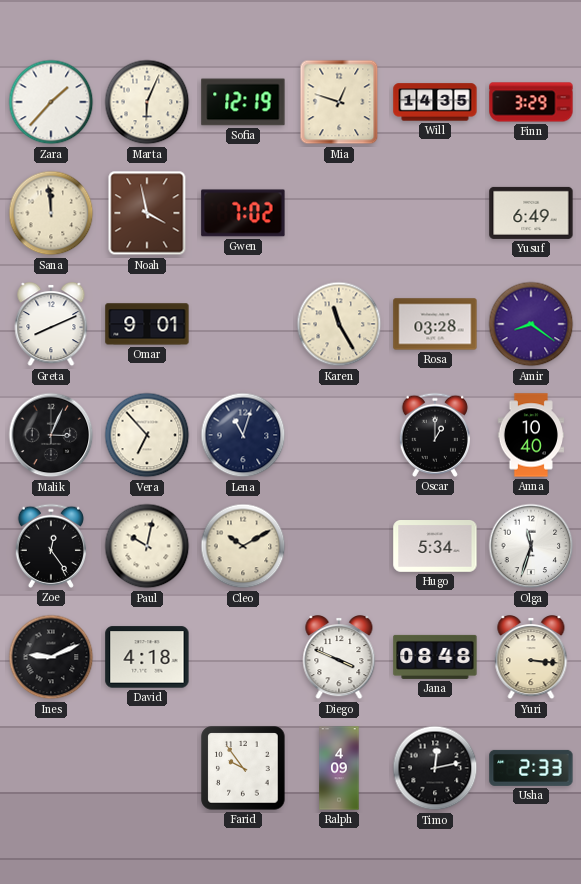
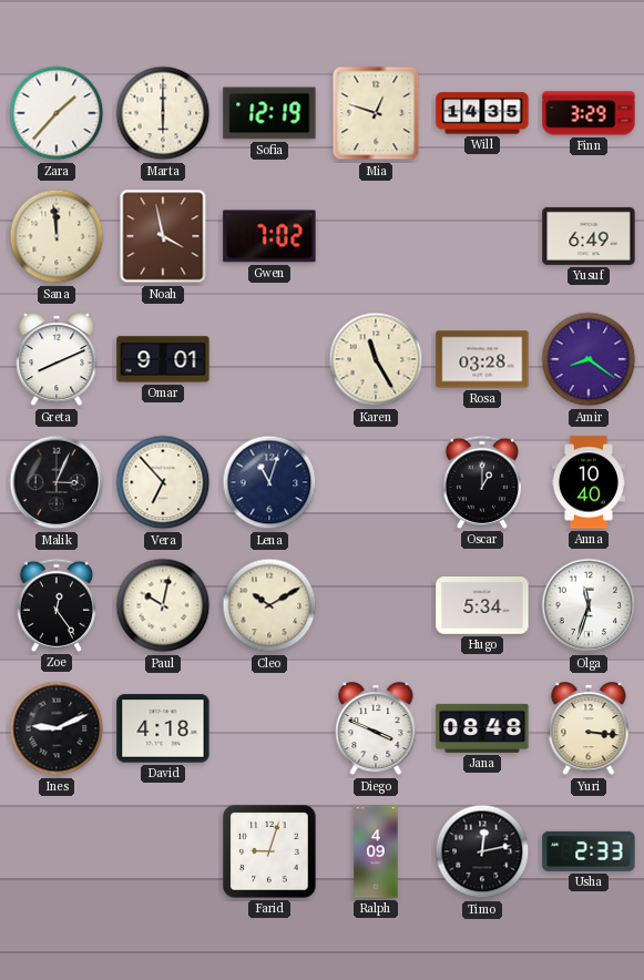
Marta: 6:04 -> 6:00 (163, 113)
Farid: 9:54 -> 9:03 (269, 851)
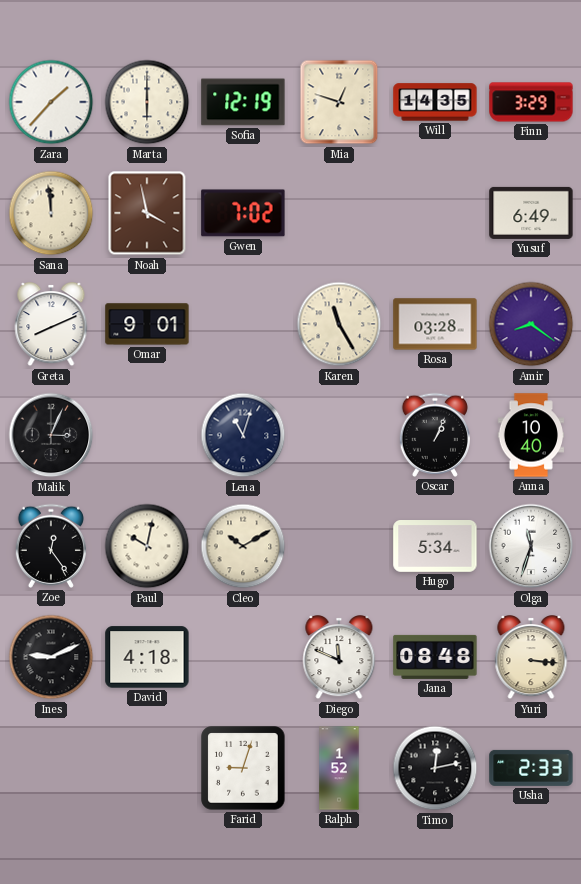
Vera: 6:53 -> none (163, 482)
Oscar: 1:00 -> 1:04 (435, 435)
Diego: 3:49 -> 11:49 (339, 658)
Ralph: 4:09 -> 1:52 (339, 768)
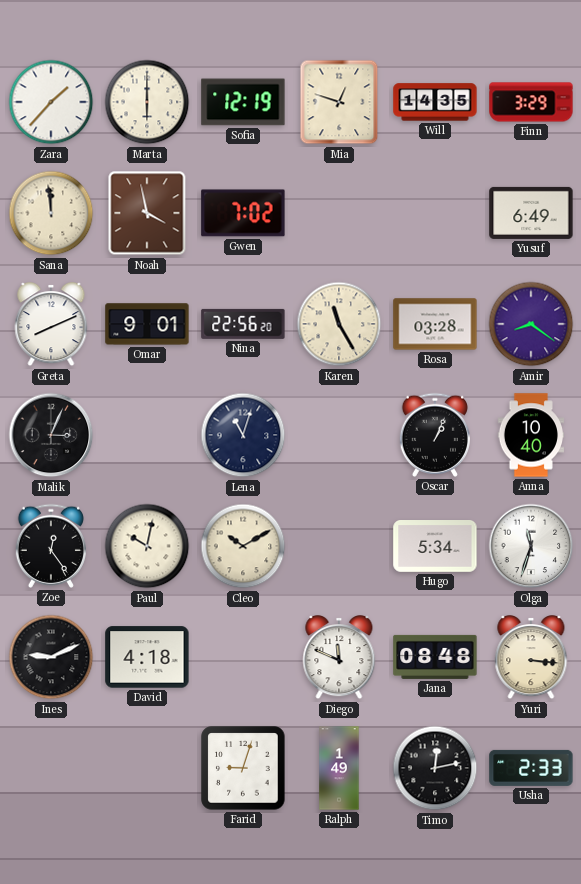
Nina: none -> 22:56 (243, 324)
Ralph: 1:52 -> 1:49 (339, 768)
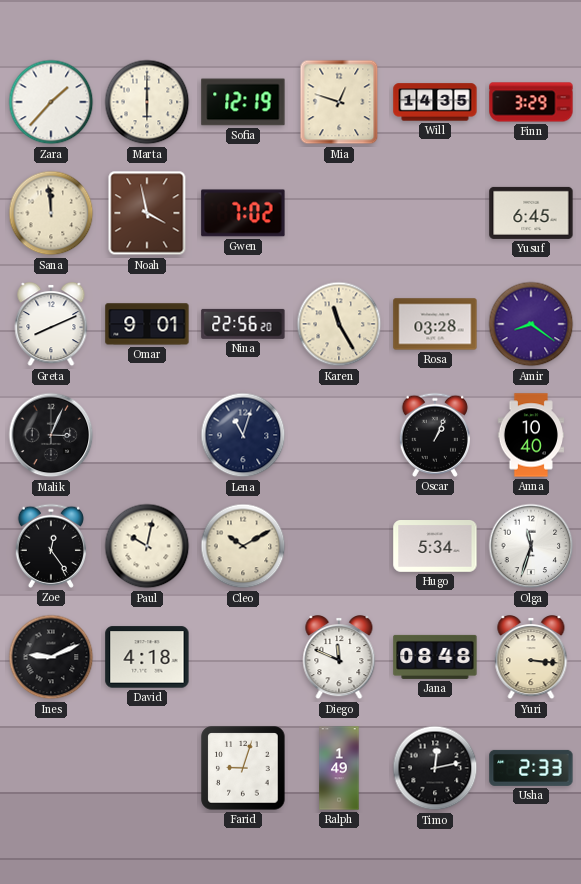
Yusuf: 6:49 -> 6:45 (531, 213)
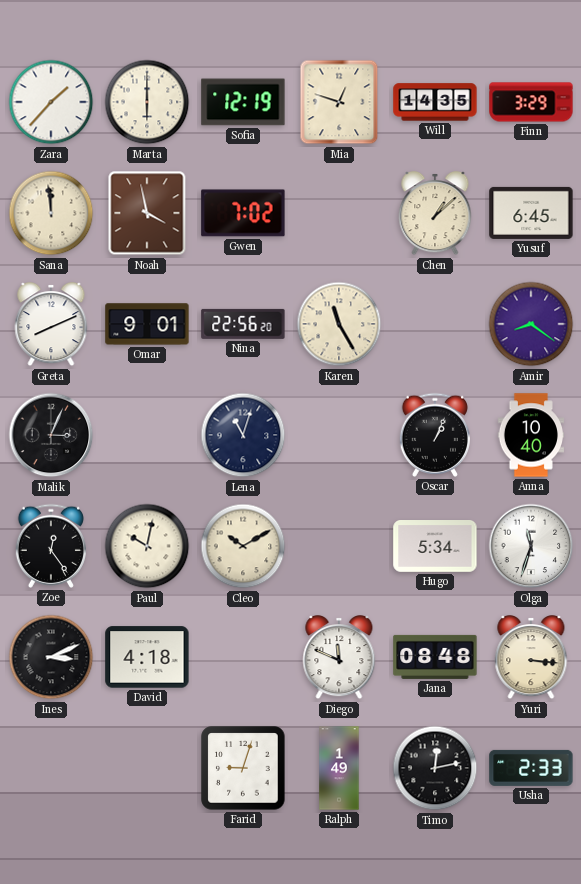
Chen: none -> 1:08 (435, 214)
Rosa: 03:28 -> none (435, 324)
Ines: 9:11 -> 3:11 (51, 657)
